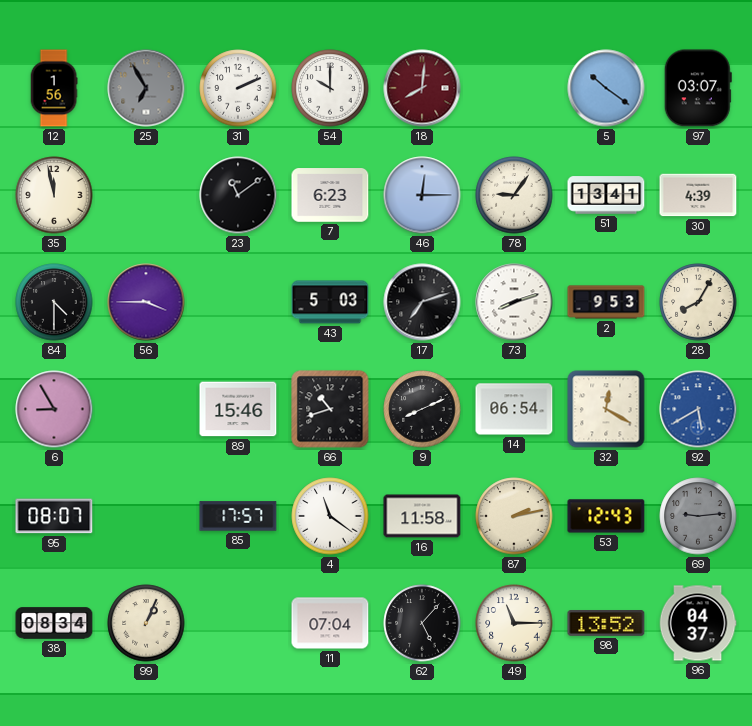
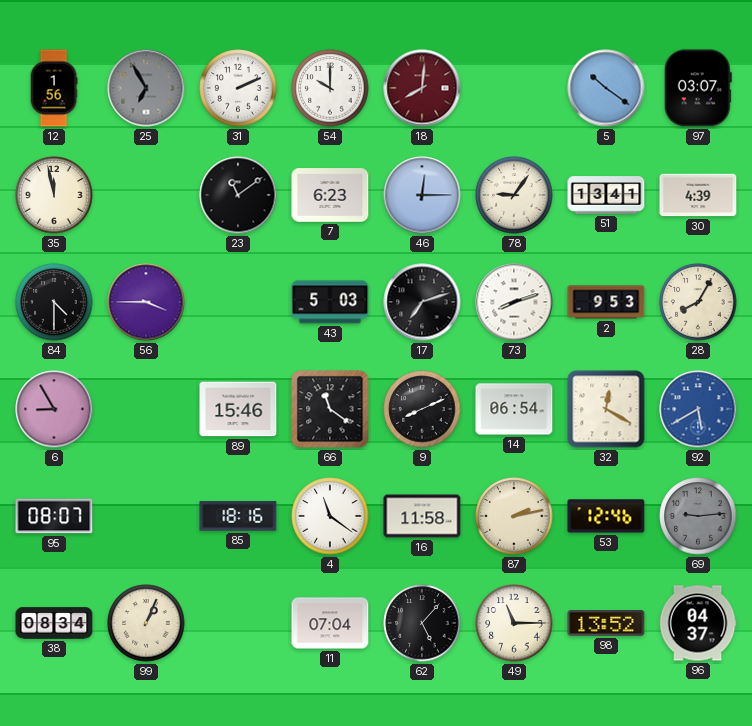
66: 10:42 -> 11:21 (330, 409)
85: 17:57 -> 18:16 (238, 516)
53: 12:43 -> 12:46 (606, 516)
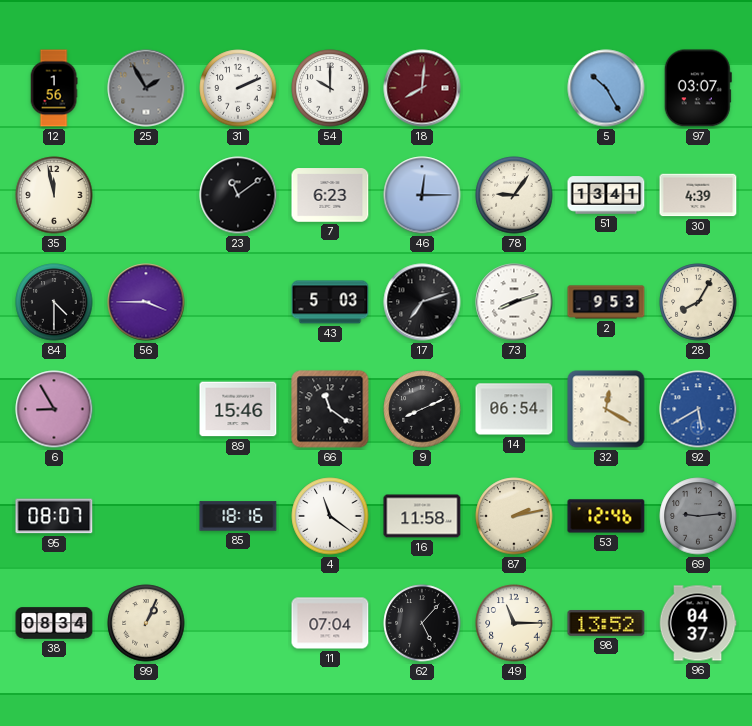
25: 6:55 -> 1:55 (146, 88)
5: 10:21 -> 10:25 (606, 88)
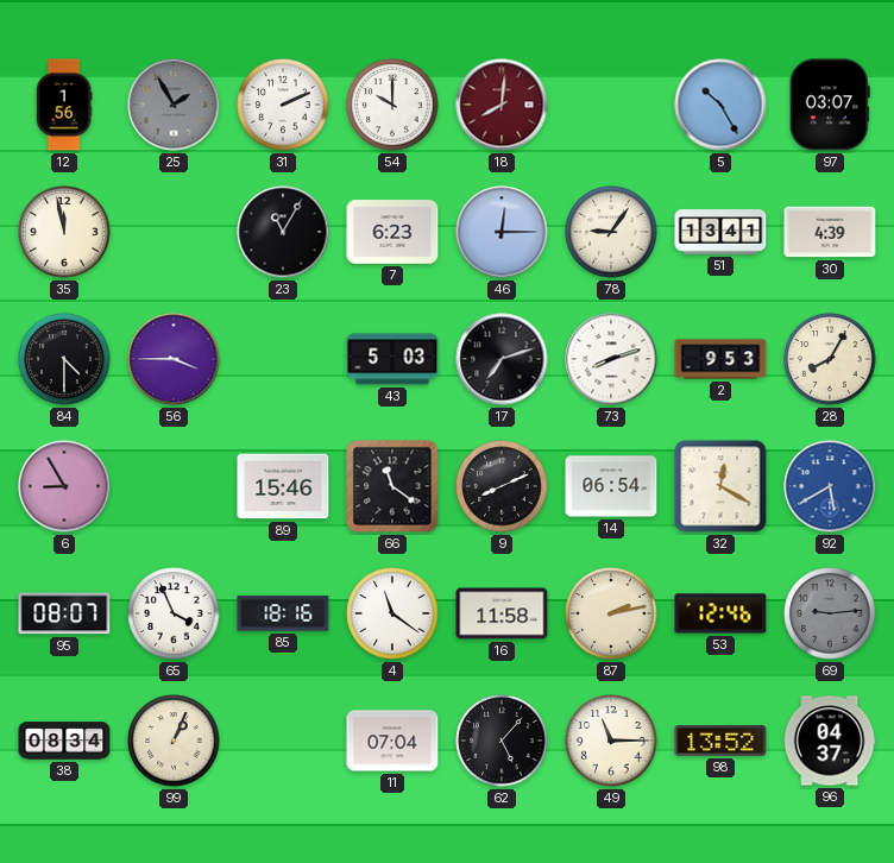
23: 11:09 -> 11:05 (283, 232)
65: none -> 3:56 (174, 613)
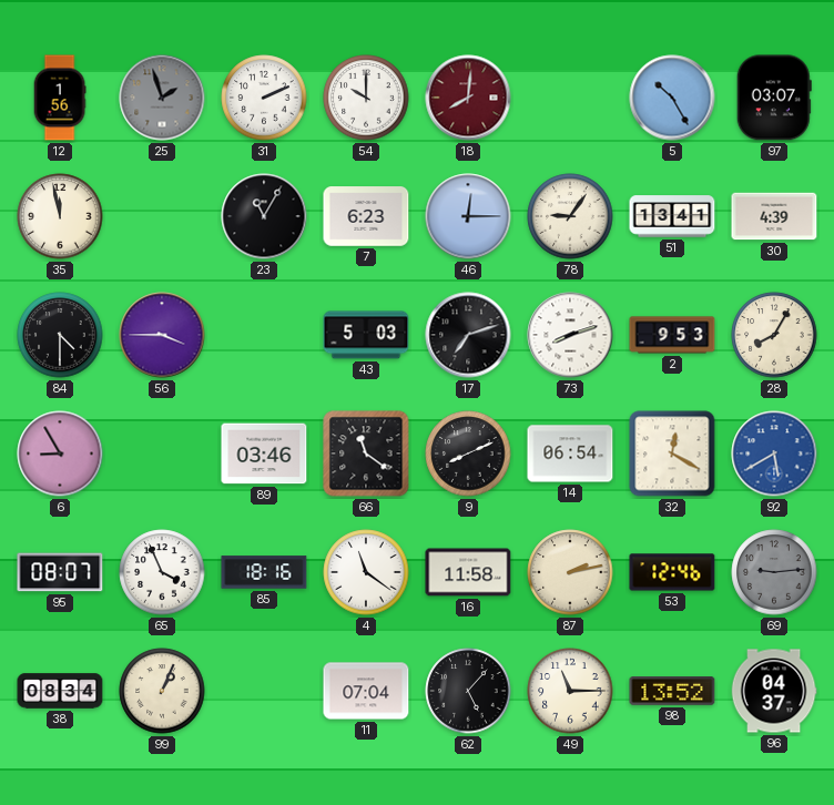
25: 1:55 -> 1:57 (162, 98)
89: 15:46 -> 03:46 (264, 454)
